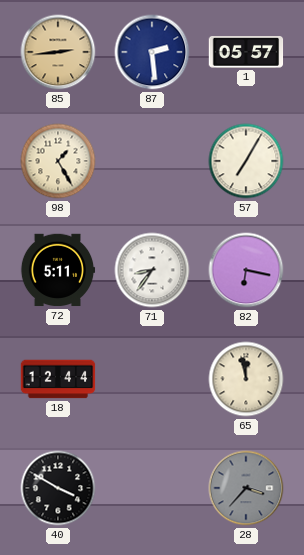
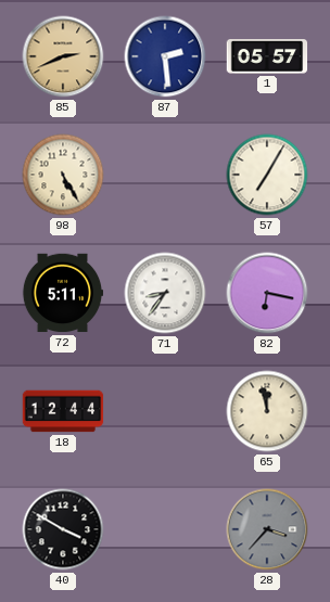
85: 2:44 -> 2:41 (63, 56)
98: 1:25 -> 5:25 (63, 175)
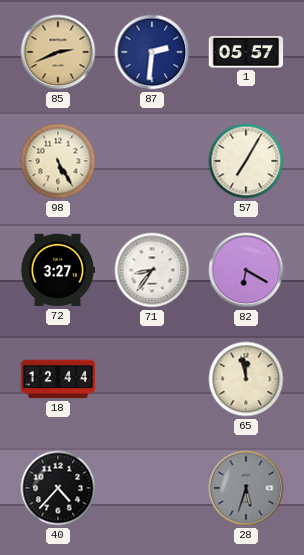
87: 2:29 -> 2:31 (152, 52)
72: 5:11 -> 3:27 (58, 270)
82: 6:17 -> 6:20 (246, 270)
40: 3:50 -> 4:37 (58, 488)
28: 3:37 -> 5:33 (246, 488)
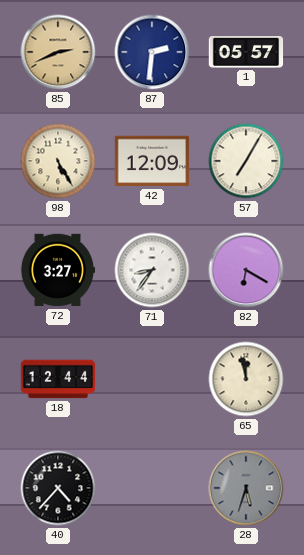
42: none -> 12:09 (152, 161)
